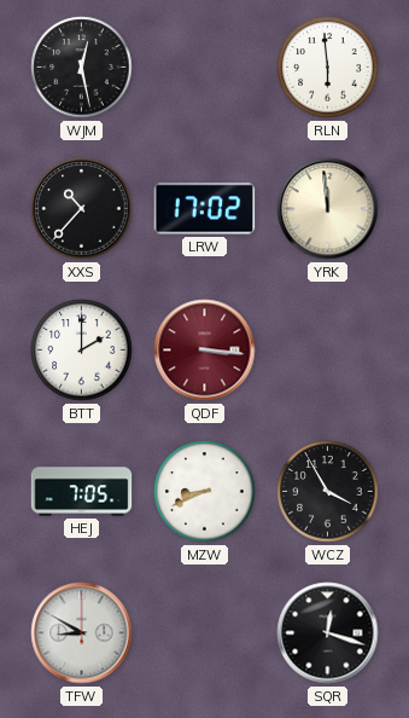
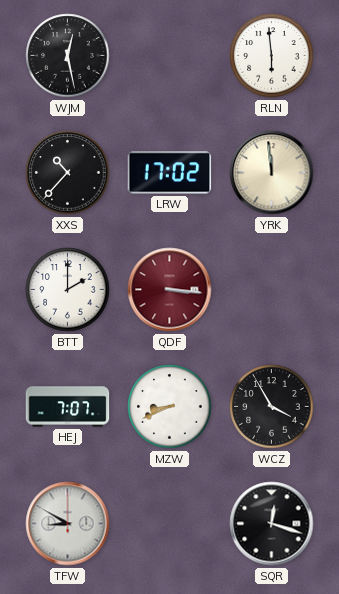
HEJ: 7:05 -> 7:07 (68, 407)
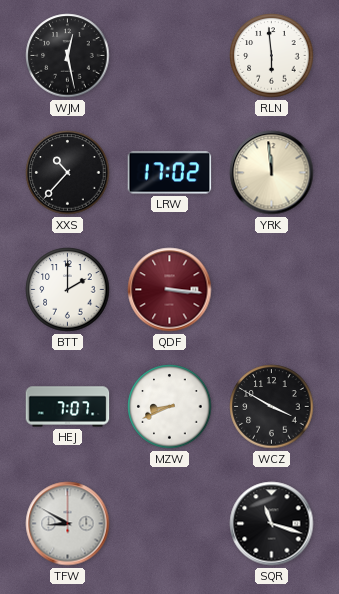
WCZ: 3:55 -> 3:50 (272, 407)
SQR: 12:18 -> 11:18 (272, 524)
